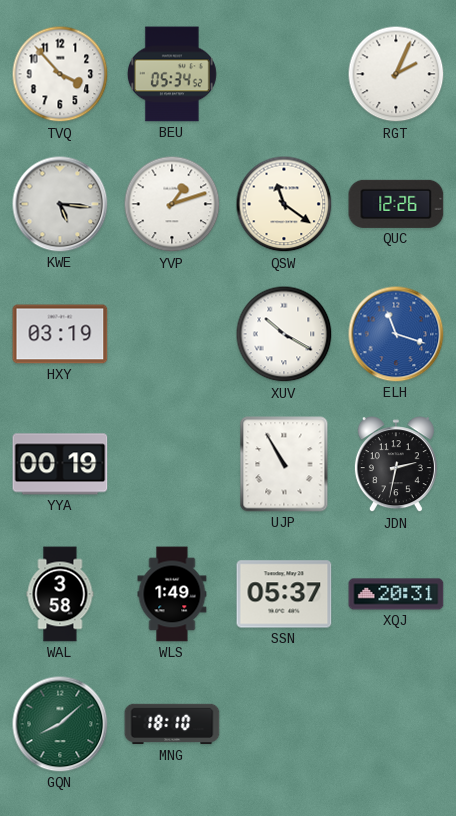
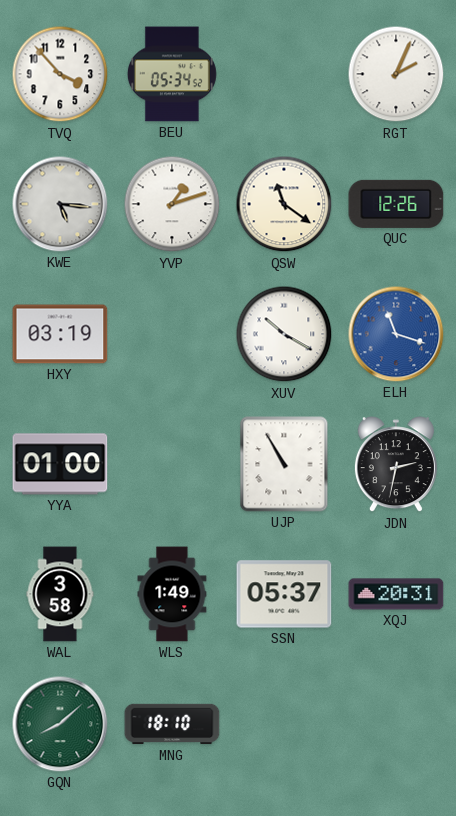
YYA: 00:19 -> 01:00 (60, 464)
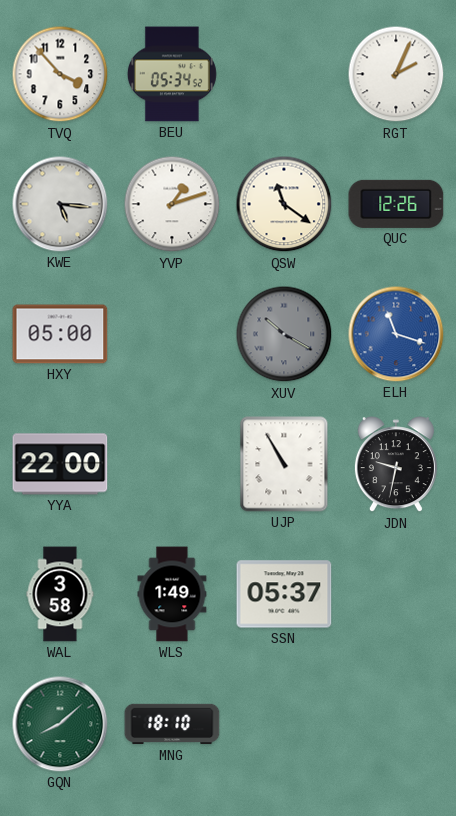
HXY: 03:19 -> 05:00 (60, 334)
XUV dial: white -> grey (284, 334)
YYA: 01:00 -> 22:00 (60, 464)
JDN: 2:32 -> 9:32 (396, 465)
XQJ: 20:31 -> none (396, 594)
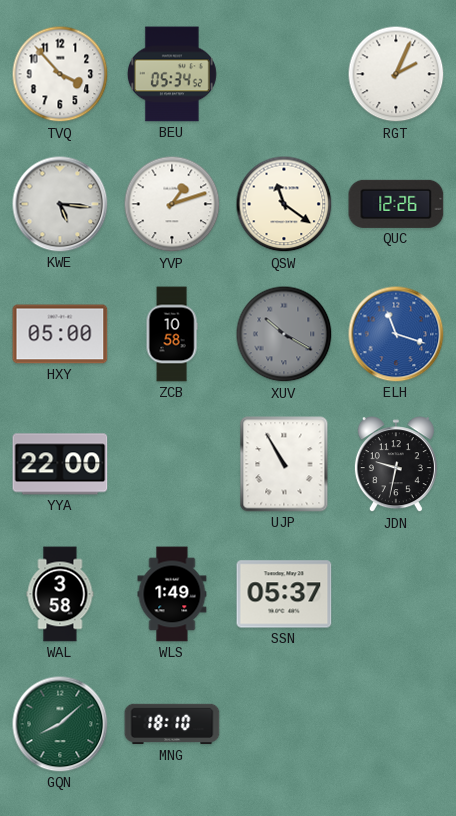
ZCB: none -> 10:58 (172, 334)
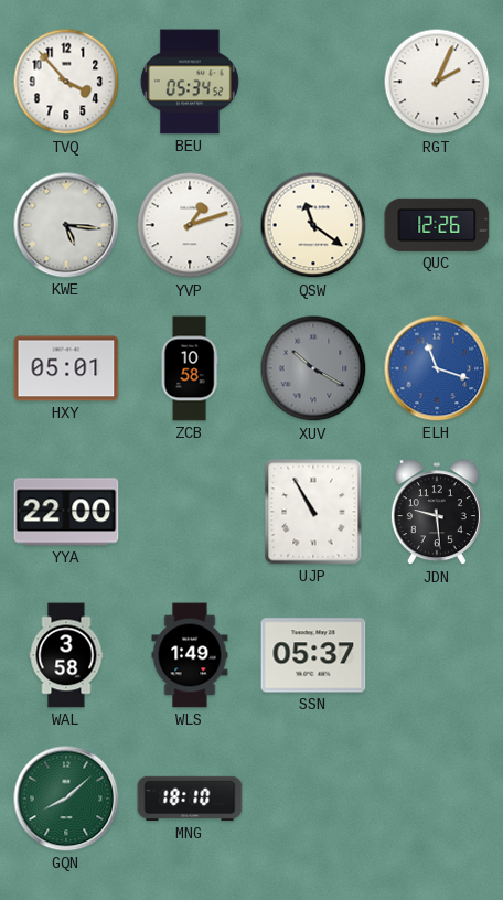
HXY: 05:00 -> 05:01 (66, 368)
JDN: 9:32 -> 9:29 (437, 513)
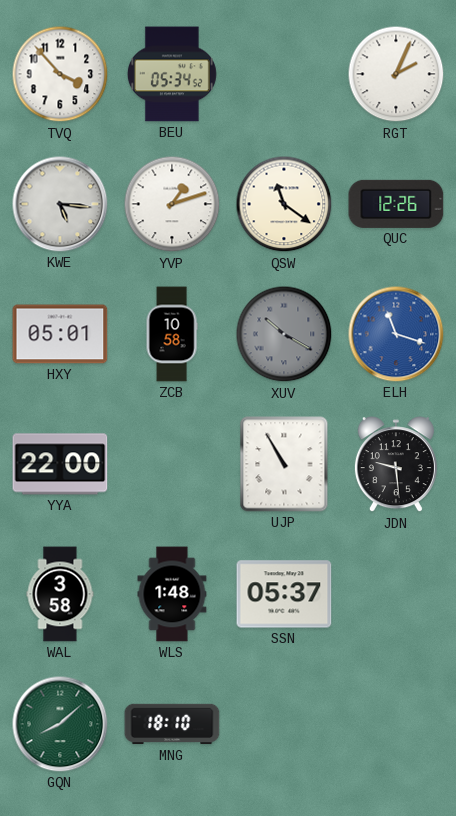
WLS: 1:49 -> 1:48 (172, 594)
